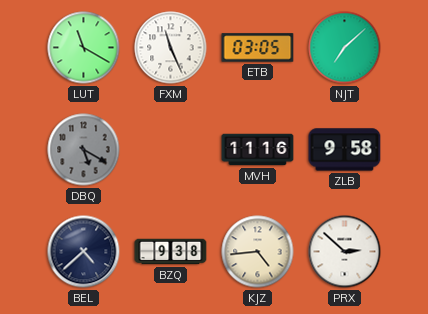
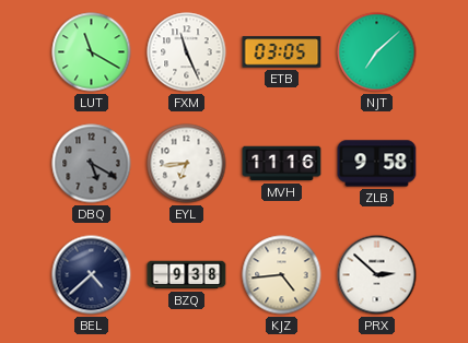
EYL: none -> 6:44 (187, 164)
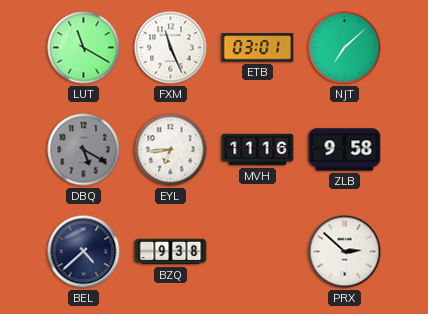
ETB: 03:05 -> 03:01 (258, 48)
KJZ: 4:44 -> none (282, 275)
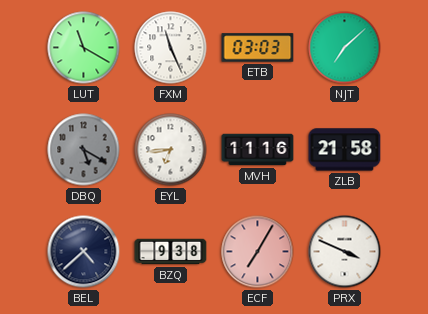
ETB: 03:01 -> 03:03 (258, 48)
ZLB: 9:58 -> 21:58 (345, 150)
ECF: none -> 7:05 (258, 252)
PRX: 2:52 -> 3:49 (345, 252)
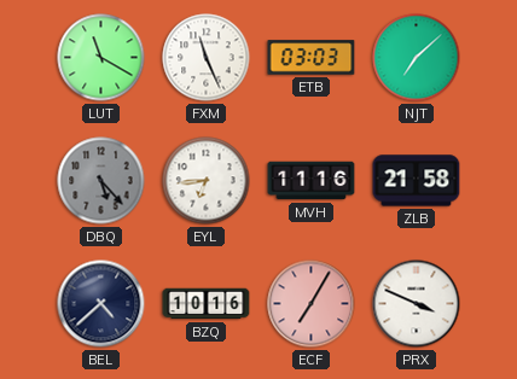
DBQ: 5:20 -> 5:23 (101, 181)
BZQ: 9:38 -> 10:16 (207, 304)
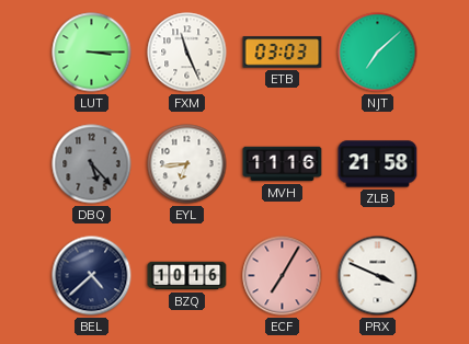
LUT: 11:20 -> 3:15 (92, 53)
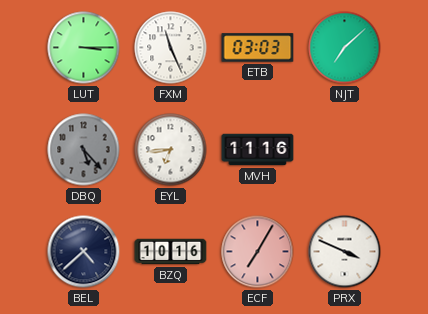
ZLB: 21:58 -> none (378, 164)
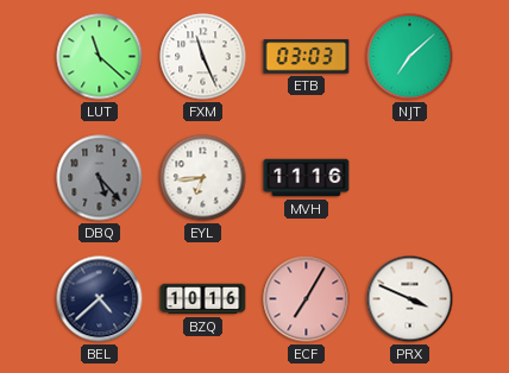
LUT: 3:15 -> 11:22 (100, 57)
